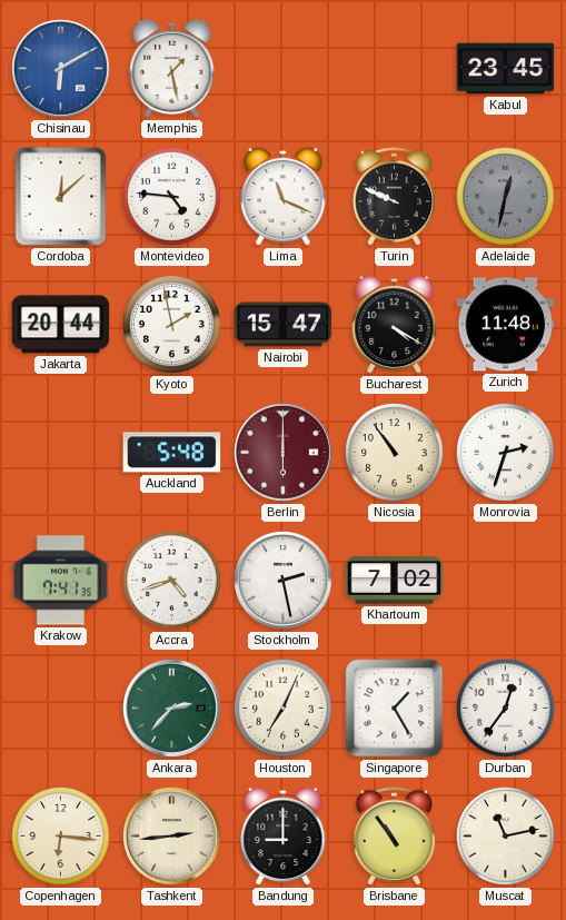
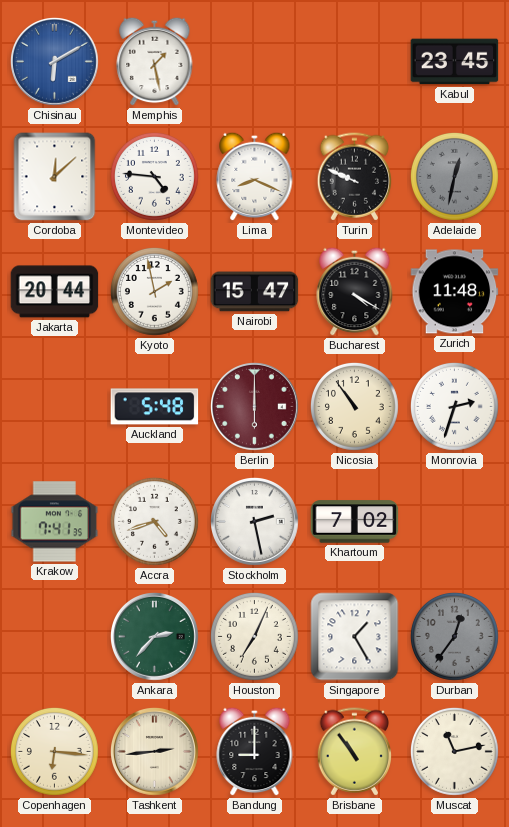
Lima: 11:19 -> 8:19 (255, 176)
Durban dial: white -> grey (454, 636)
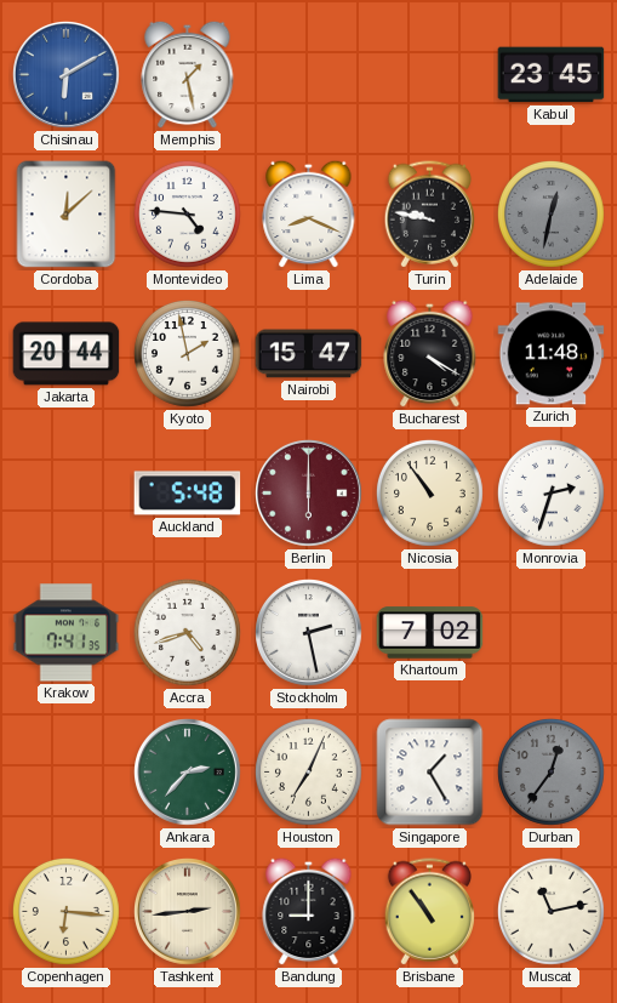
Turin: 9:49 -> 9:47 (429, 215)
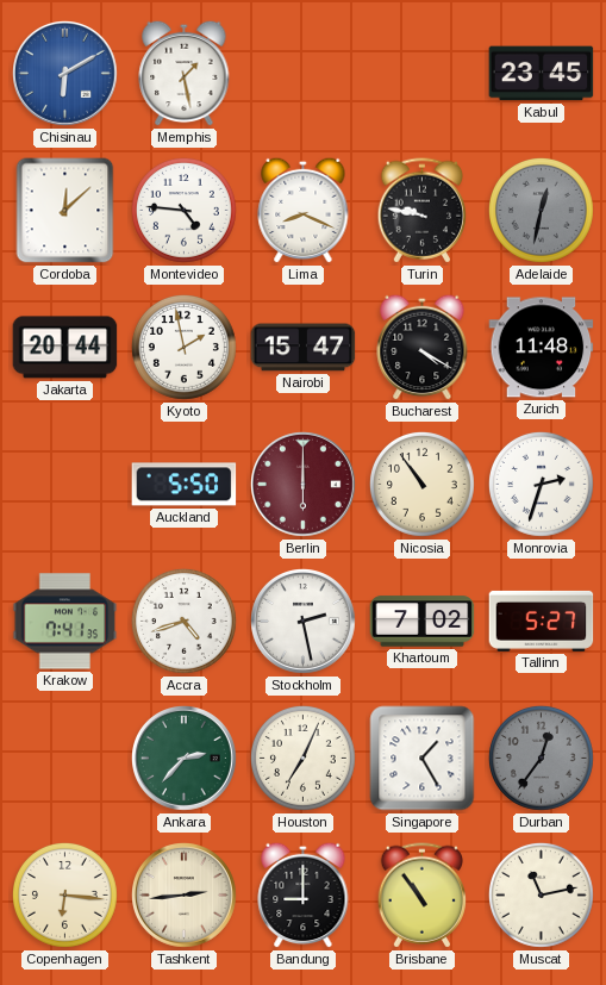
Auckland: 5:48 -> 5:50 (185, 485)
Tallinn: none -> 5:27 (542, 621)
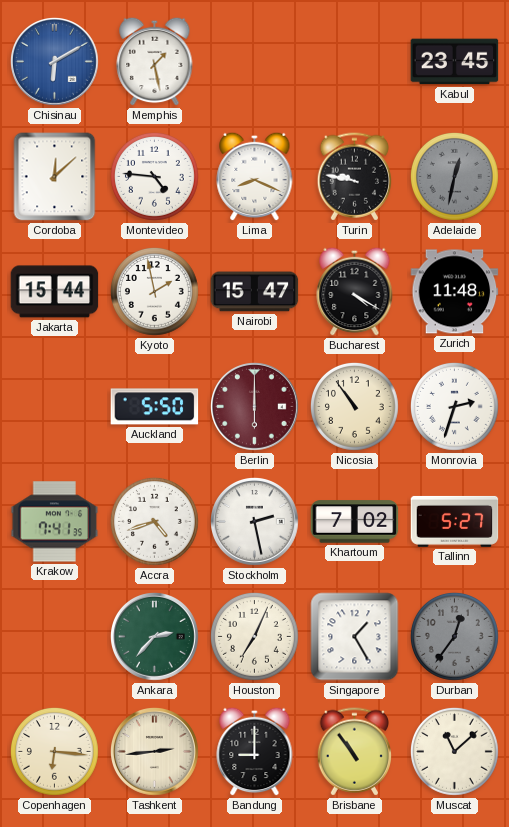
Jakarta: 20:44 -> 15:44 (55, 292)
Muscat: 11:13 -> 11:08 (454, 751)
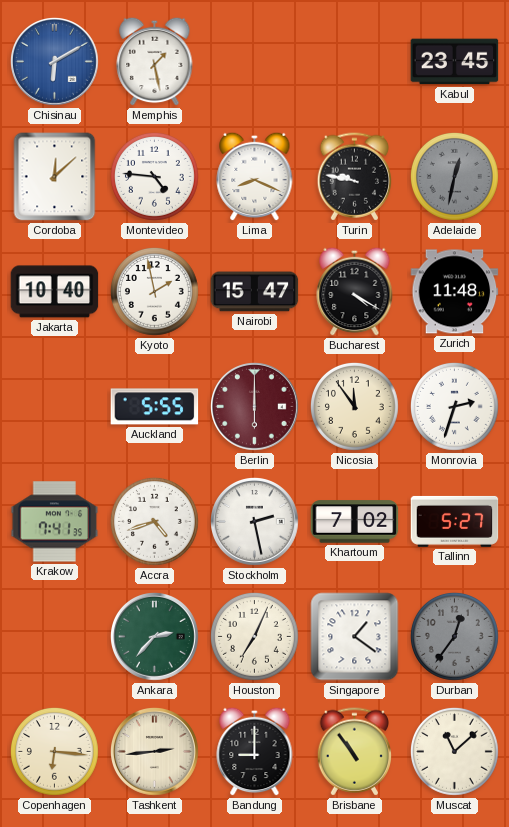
Jakarta: 15:44 -> 10:40 (55, 292)
Auckland: 5:50 -> 5:55 (155, 407)
Nicosia: 10:54 -> 11:54 (354, 406)
Singapore: 1:25 -> 1:21 (355, 637)
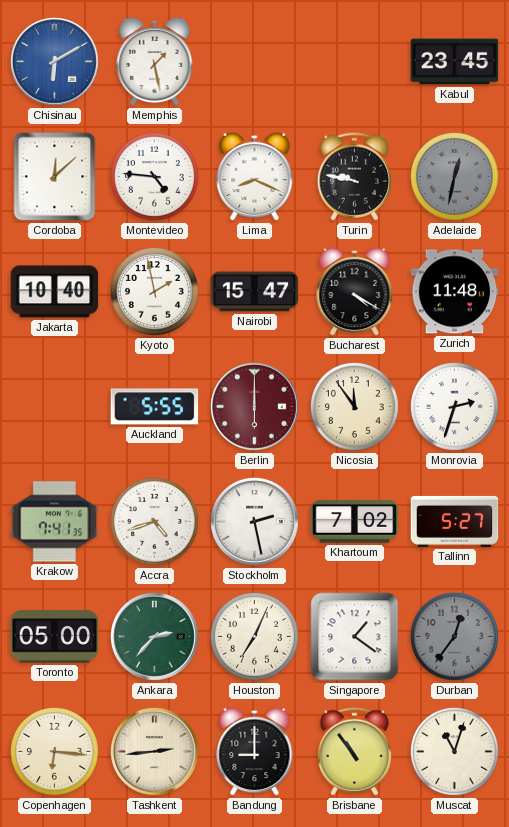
Toronto: none -> 05:00 (55, 637)
Muscat: 11:08 -> 11:03 (454, 751)
